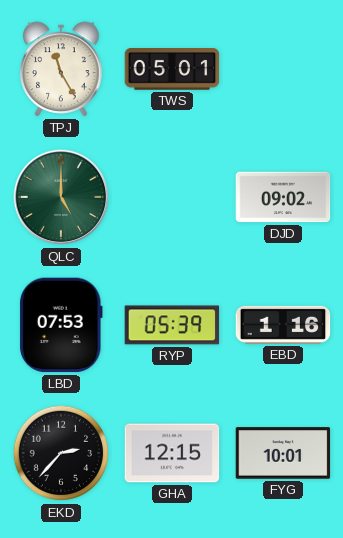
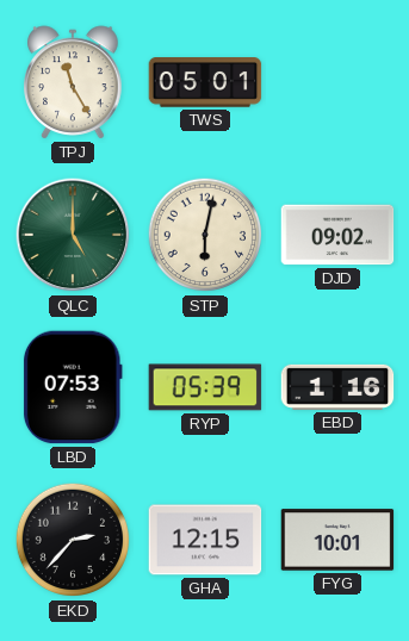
STP: none -> 6:02 (205, 235)
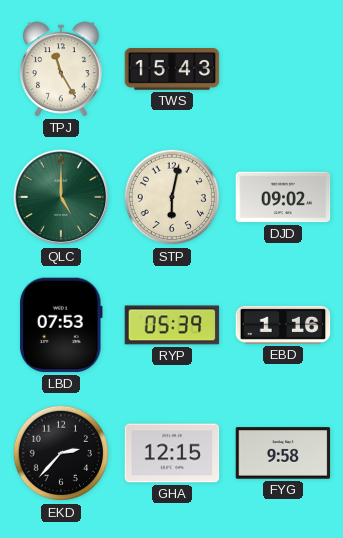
TWS: 05:01 -> 15:43 (172, 69)
FYG: 10:01 -> 9:58 (283, 453)
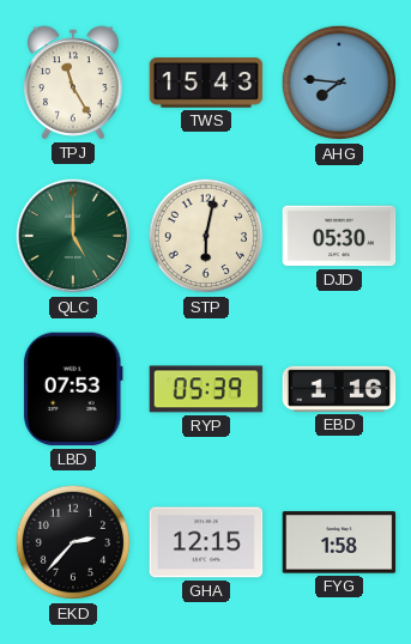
AHG: none -> 7:46 (339, 83)
DJD: 09:02 -> 05:30 (339, 236)
FYG: 9:58 -> 1:58 (339, 542)
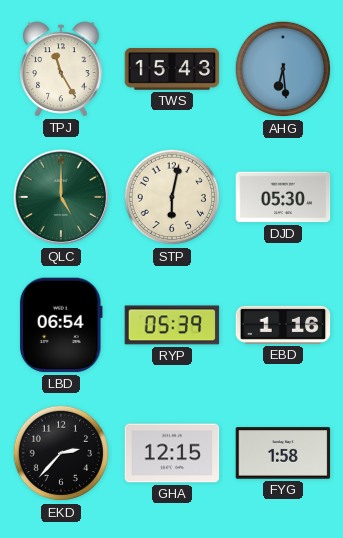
AHG: 7:46 -> 6:29 (283, 69)
LBD: 07:53 -> 06:54 (61, 325)
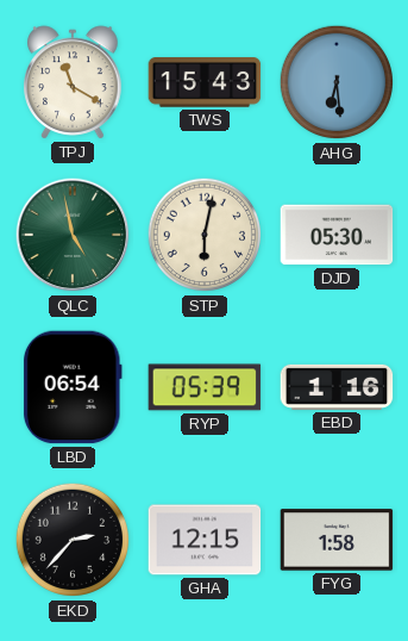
TPJ: 11:25 -> 11:20 (73, 82)
QLC: 5:00 -> 4:58 (73, 235)
